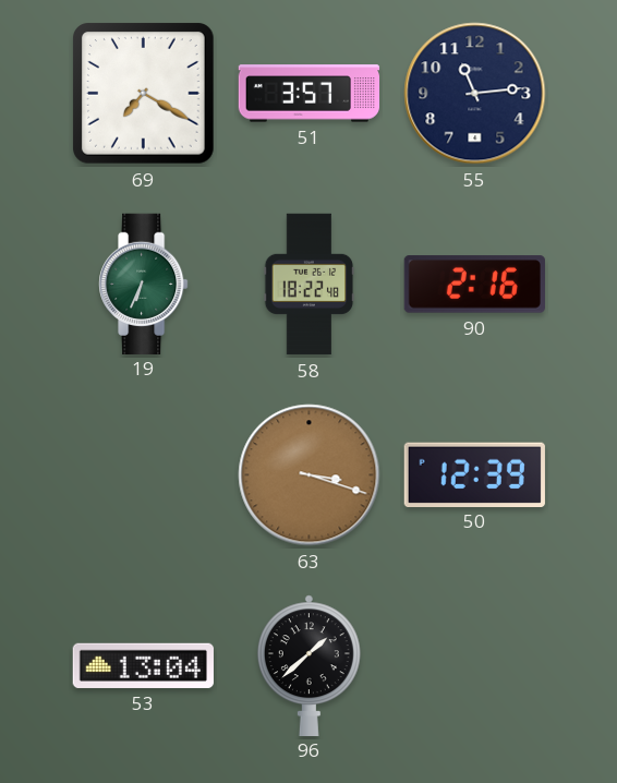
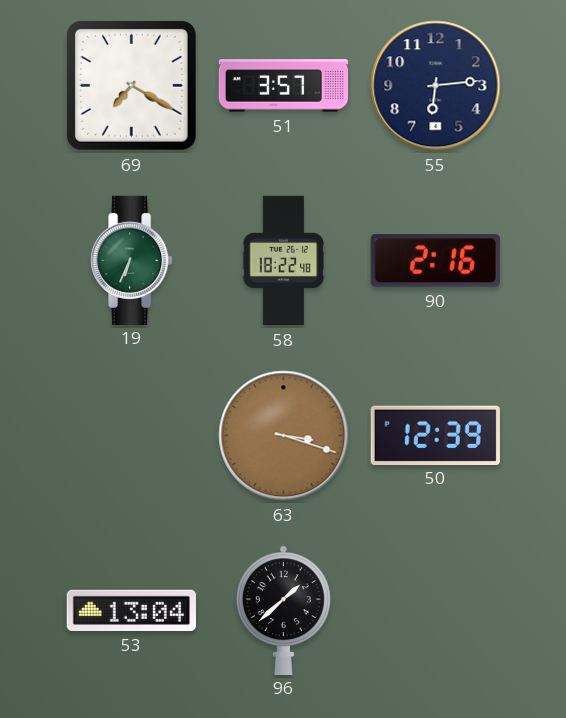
55: 11:14 -> 6:14 (436, 86)
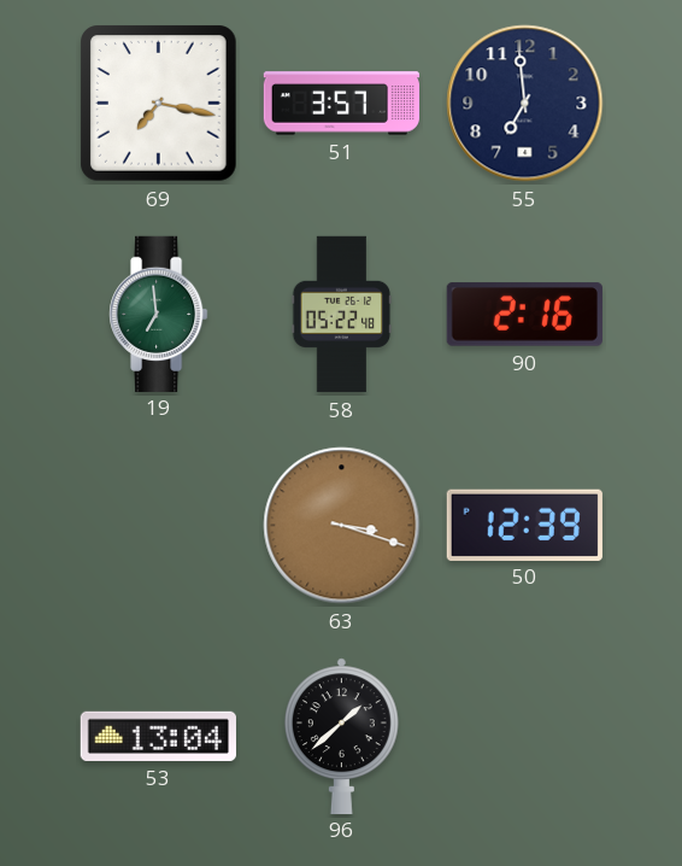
69: 7:20 -> 7:17 (159, 104)
55: 6:14 -> 6:59 (525, 104)
19: 6:34 -> 6:59 (159, 314)
58: 18:22 -> 05:22 (342, 315)
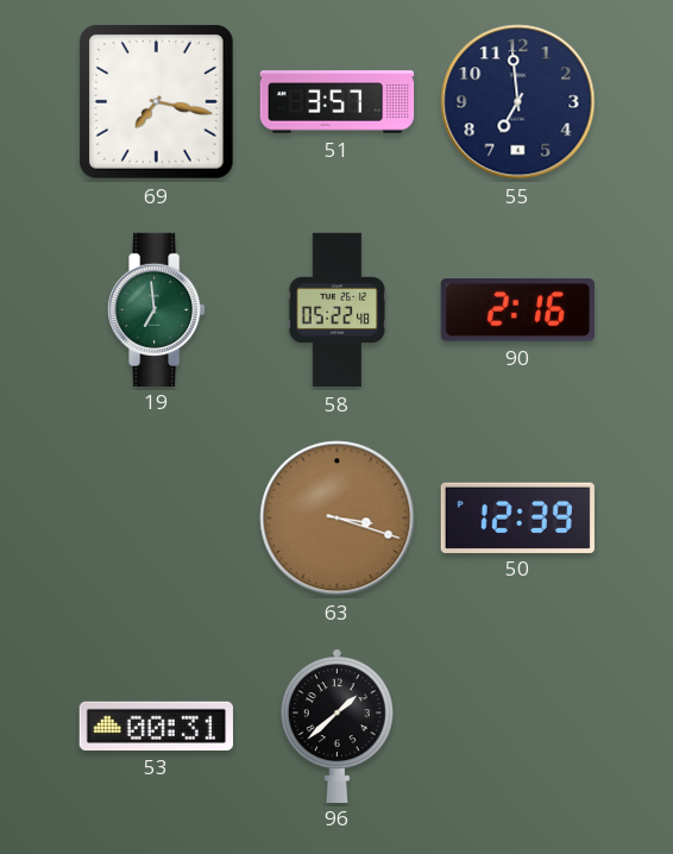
53: 13:04 -> 00:31 (156, 726)
